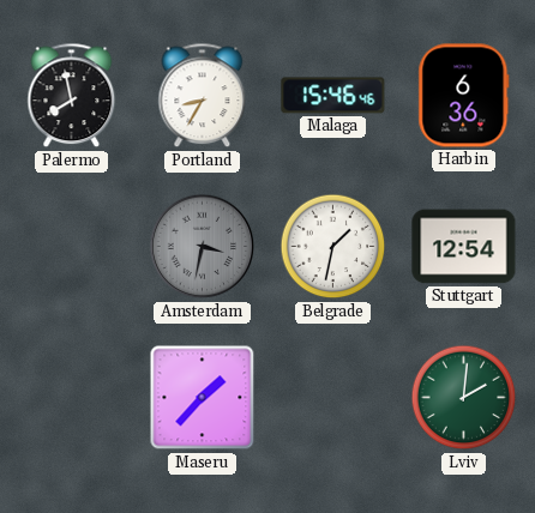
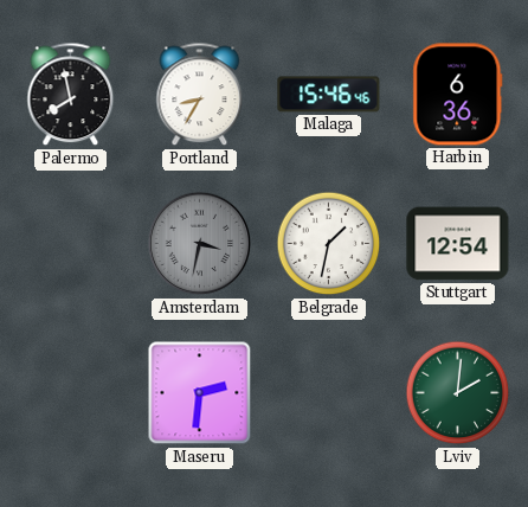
Maseru: 1:37 -> 2:31 (200, 393)
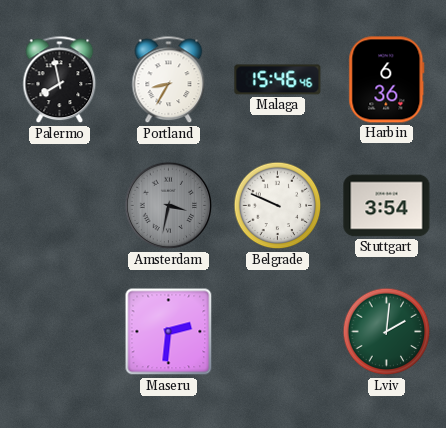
Belgrade: 1:32 -> 9:49 (278, 206)
Stuttgart: 12:54 -> 3:54 (387, 206)
